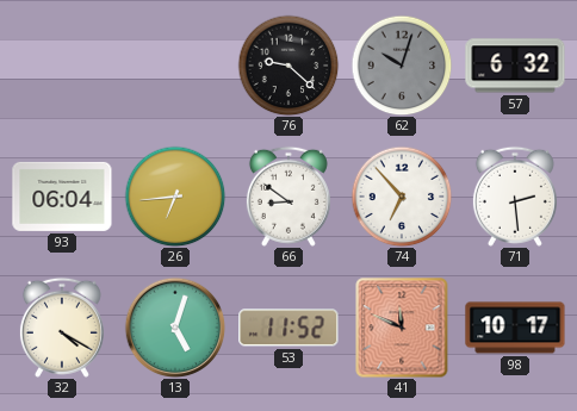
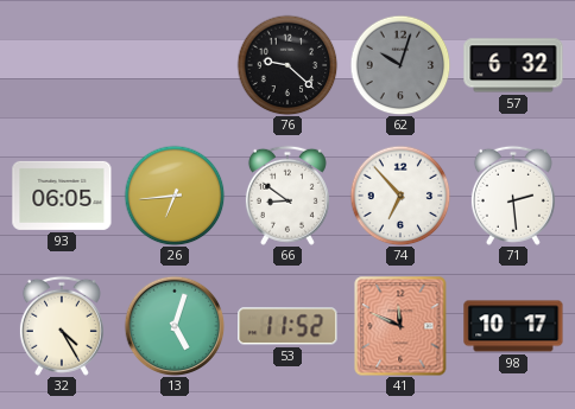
93: 06:04 -> 06:05 (62, 196)
32: 4:20 -> 4:25 (62, 326)
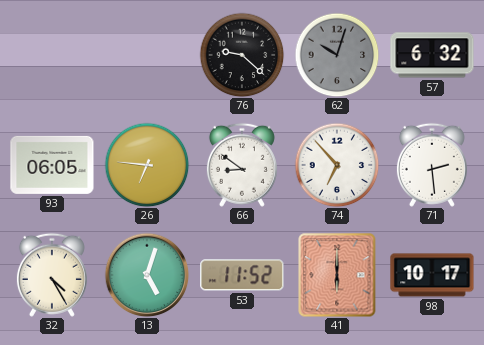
26: 6:44 -> 6:46 (147, 165)
41: 11:49 -> 6:00 (337, 275)
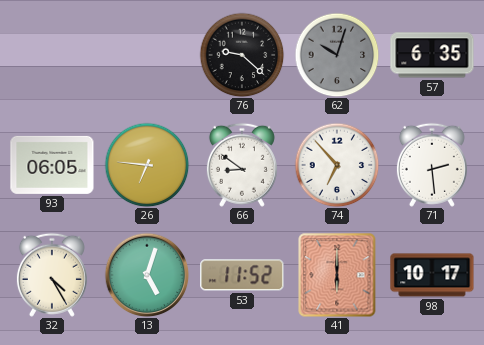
57: 6:32 -> 6:35 (432, 55)
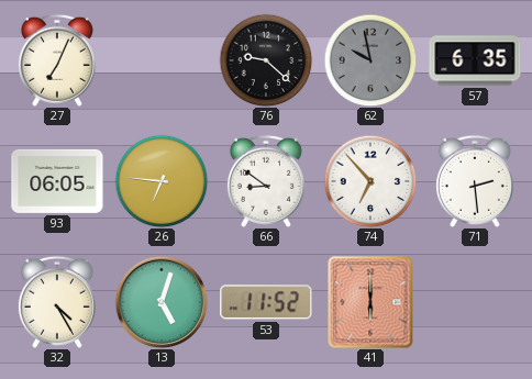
27: none -> 7:04 (57, 60)
62: 10:03 -> 9:58 (370, 60)
98: 10:17 -> none (432, 275)
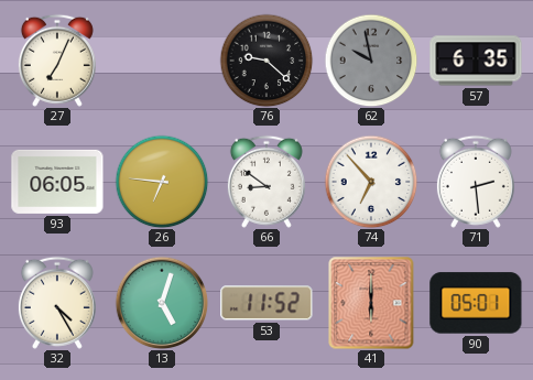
90: none -> 05:01 (476, 303)
